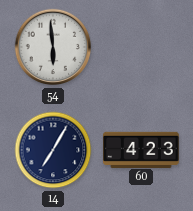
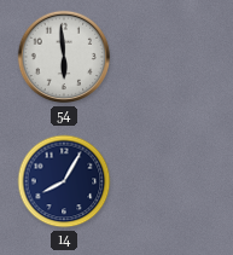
14: 7:05 -> 8:05 (64, 181)
60: 4:23 -> none (141, 149)
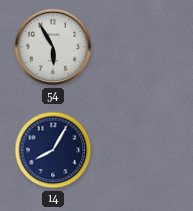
54: 5:59 -> 5:55 (53, 47)
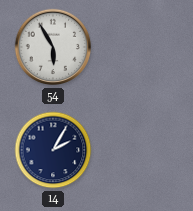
14: 8:05 -> 2:05 (53, 150)
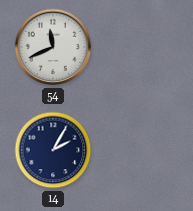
54: 5:55 -> 11:41 (53, 47)
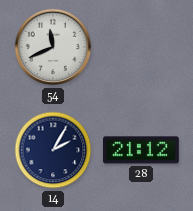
28: none -> 21:12 (142, 150)
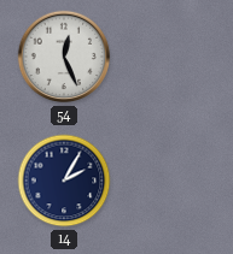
54: 11:41 -> 12:26 (64, 57)
28: 21:12 -> none (142, 150)
